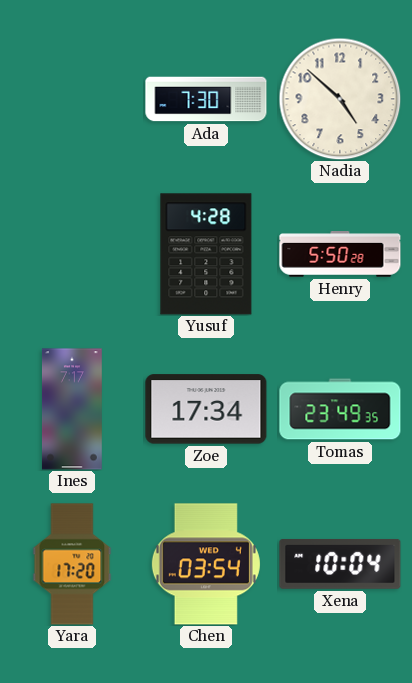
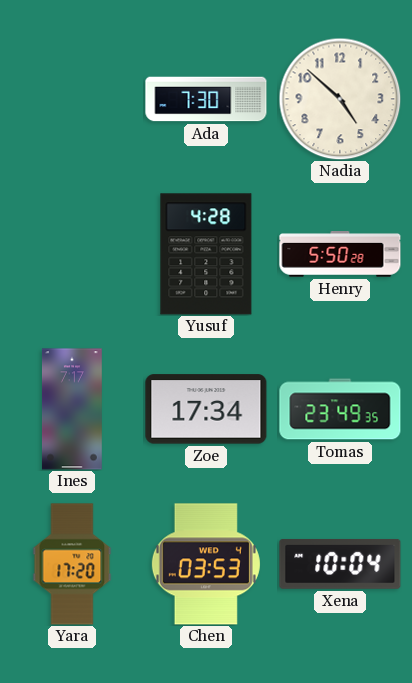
Chen: 03:54 -> 03:53 (206, 564)
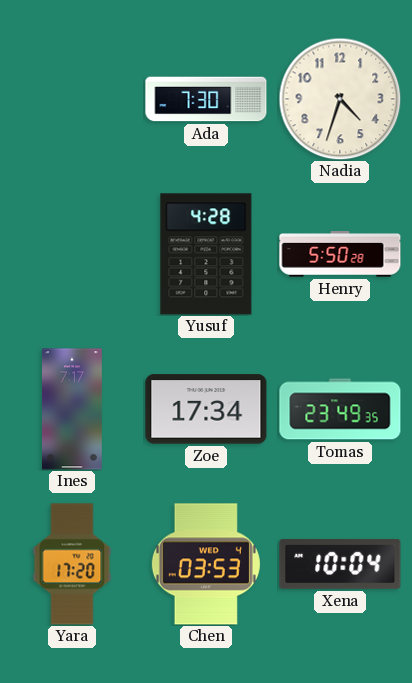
Nadia: 4:52 -> 4:33 (340, 99)
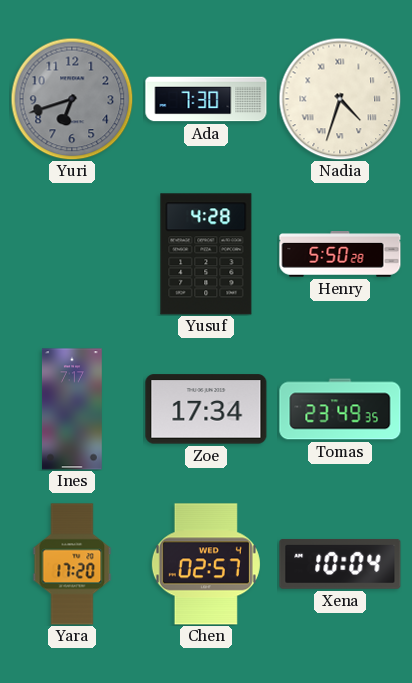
Yuri: none -> 6:42 (72, 99)
Nadia numerals: Arabic -> Roman (340, 99)
Chen: 03:53 -> 02:57 (206, 564)
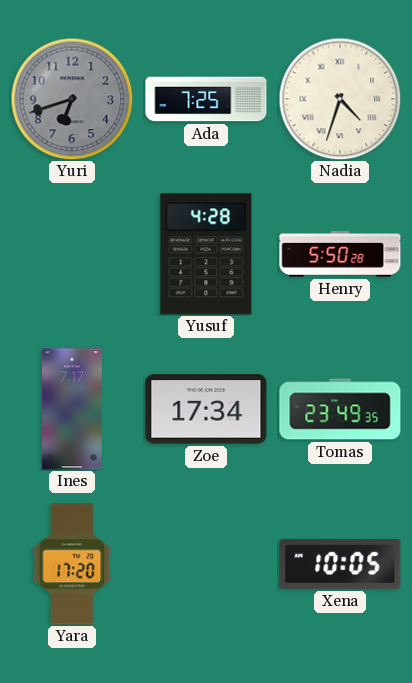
Ada: 7:30 -> 7:25 (206, 99)
Chen: 02:57 -> none (206, 564)
Xena: 10:04 -> 10:05 (340, 564)
